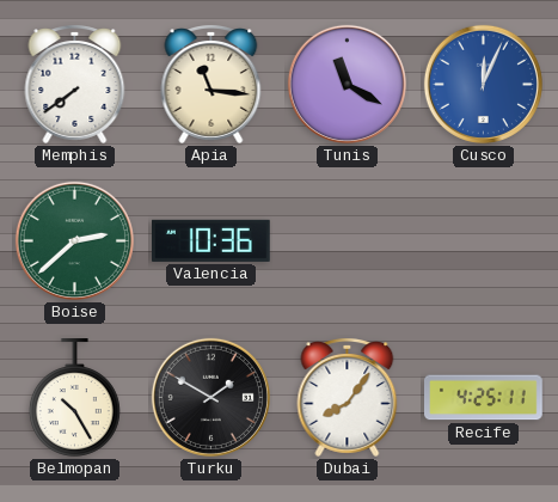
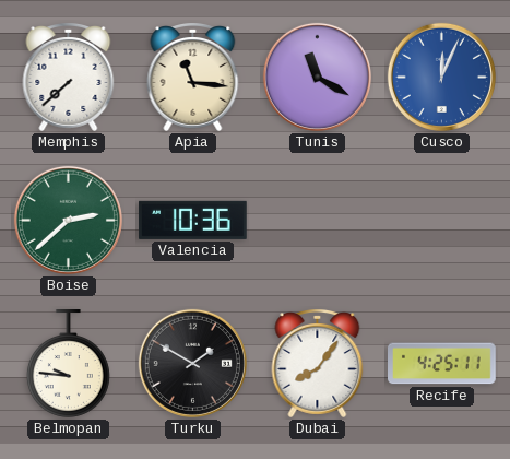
Memphis: 7:39 -> 7:38 (69, 78)
Belmopan: 10:25 -> 9:46 (68, 364)
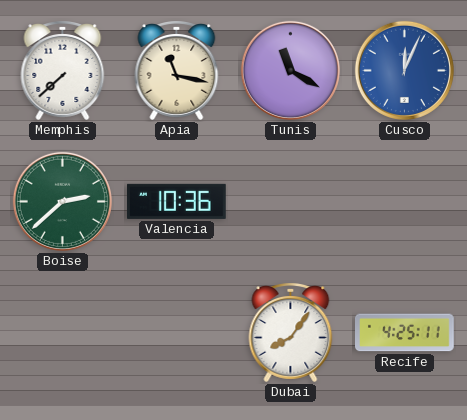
Apia: 11:16 -> 11:17 (177, 71)
Belmopan: 9:46 -> none (68, 364)
Turku: 1:50 -> none (192, 363)
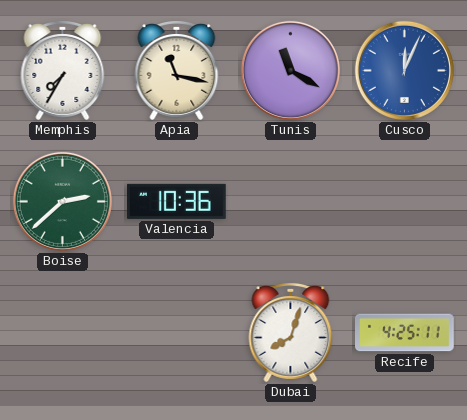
Memphis: 7:38 -> 7:35 (63, 71)
Dubai: 8:06 -> 8:03 (291, 333)
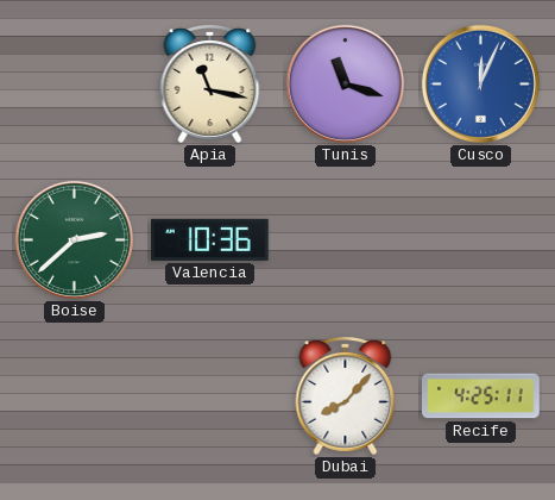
Memphis: 7:35 -> none (63, 71)
Tunis: 11:20 -> 11:18 (345, 83)
Dubai: 8:03 -> 8:07 (346, 396)
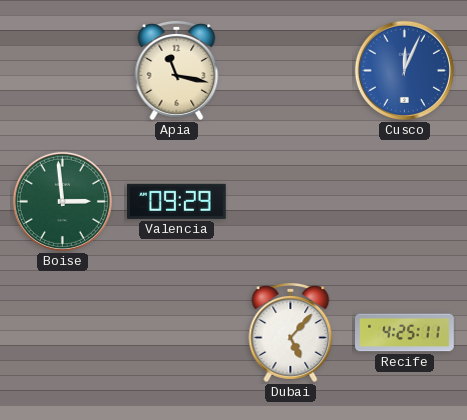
Tunis: 11:18 -> none (345, 83)
Boise: 2:38 -> 2:59 (62, 201)
Valencia: 10:36 -> 09:29 (177, 201)
Dubai: 8:07 -> 5:07 (291, 333)
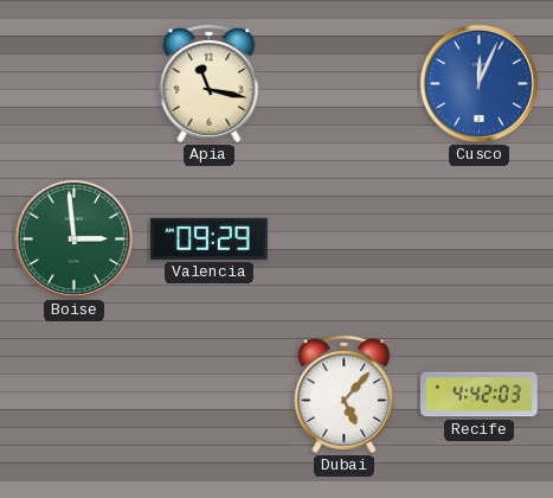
Recife: 4:25 -> 4:42 (480, 395)
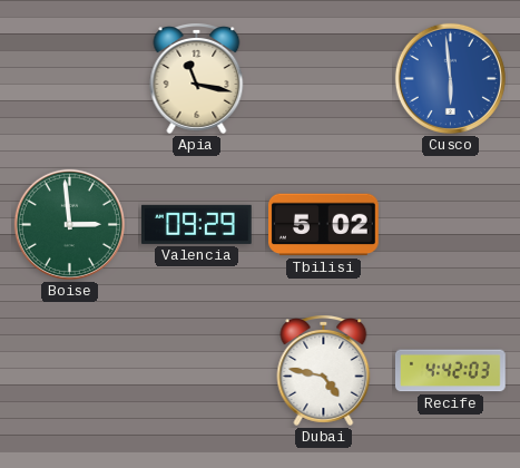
Cusco: 12:04 -> 5:59 (450, 78)
Tbilisi: none -> 5:02 (324, 225)
Dubai: 5:07 -> 4:47 (324, 371)
